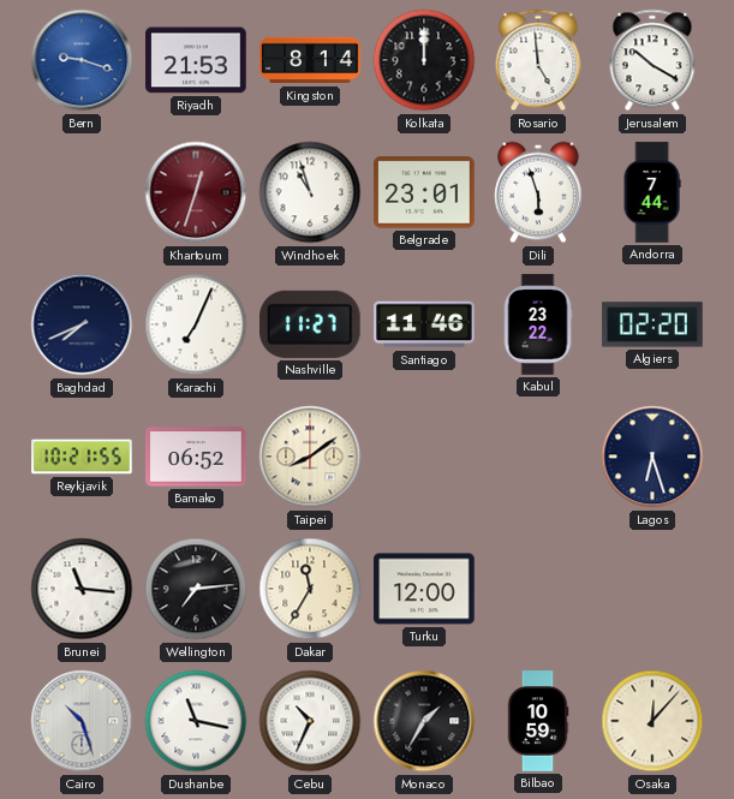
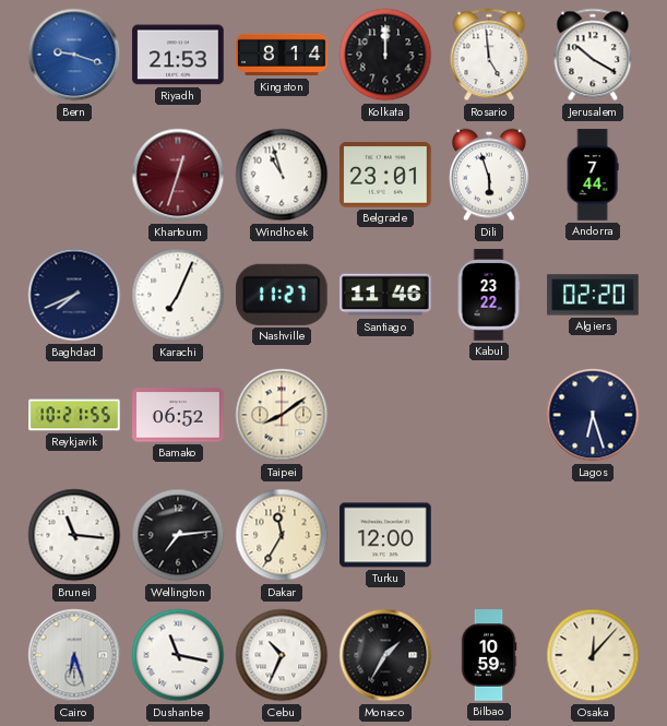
Cairo: 10:27 -> 6:27 (74, 655)
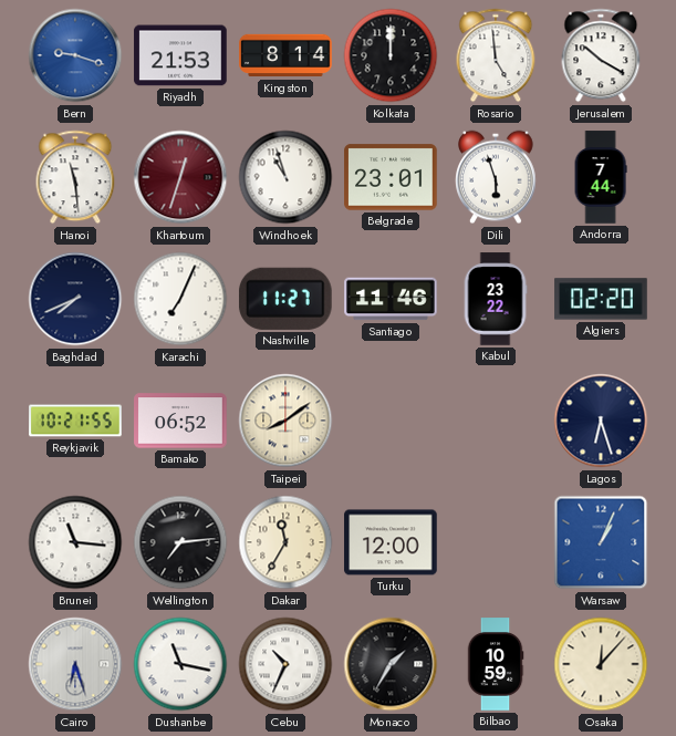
Hanoi: none -> 11:29 (75, 177)
Warsaw: none -> 1:04 (601, 542)
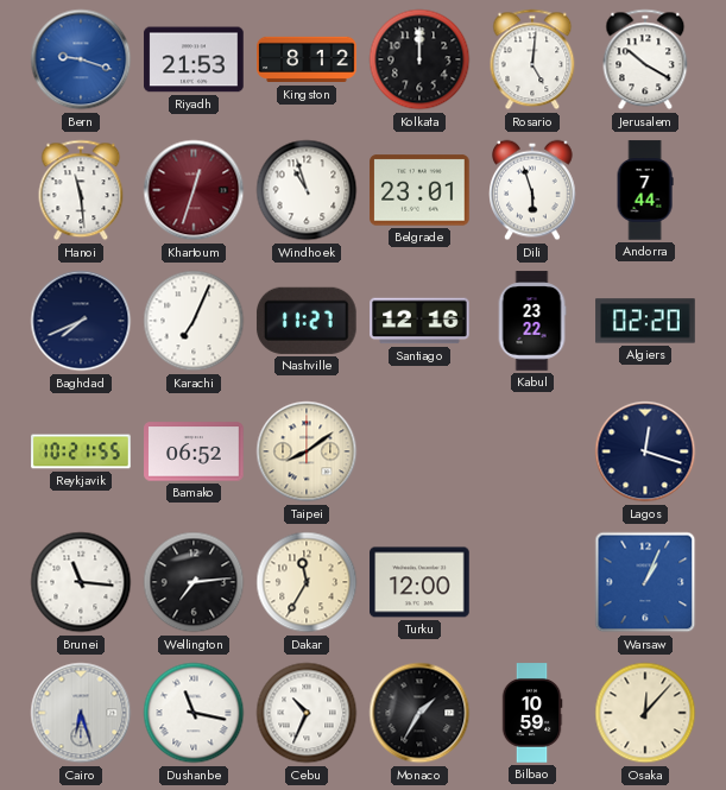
Kingston: 8:14 -> 8:12 (307, 59)
Rosario: 4:59 -> 5:01 (532, 59)
Santiago: 11:46 -> 12:16 (419, 321)
Lagos: 6:27 -> 12:18 (645, 451)
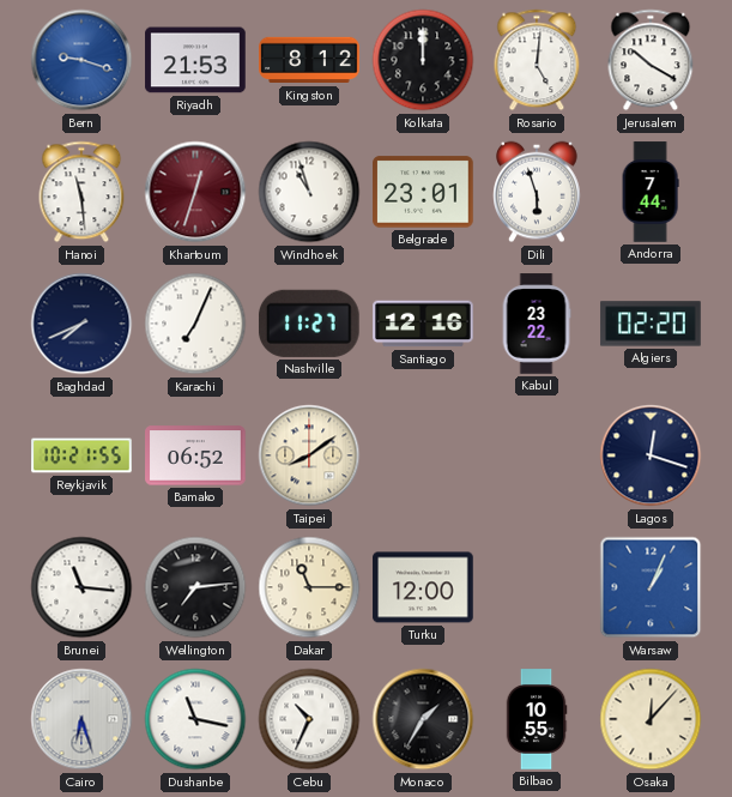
Dakar: 11:35 -> 11:15 (309, 587)
Bilbao: 10:59 -> 10:55 (537, 719)
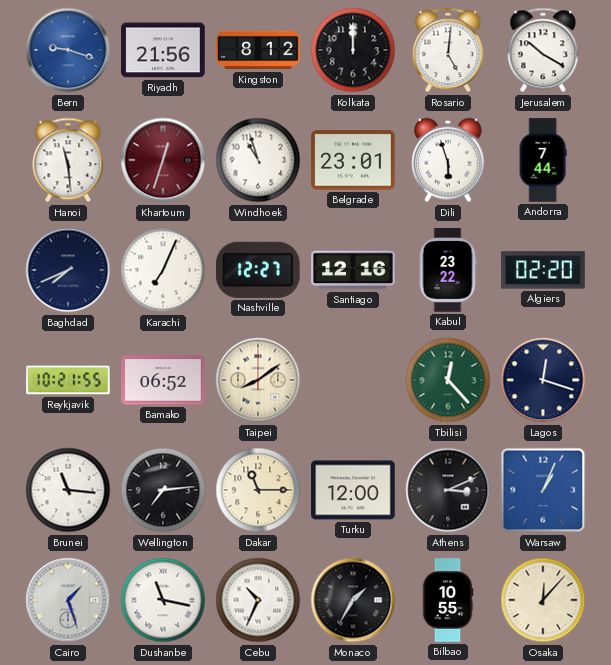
Riyadh: 21:53 -> 21:56 (163, 50)
Nashville: 11:27 -> 12:27 (258, 270)
Tbilisi: none -> 12:23 (448, 380)
Athens: none -> 3:11 (448, 490)
Cairo: 6:27 -> 1:27 (68, 600)
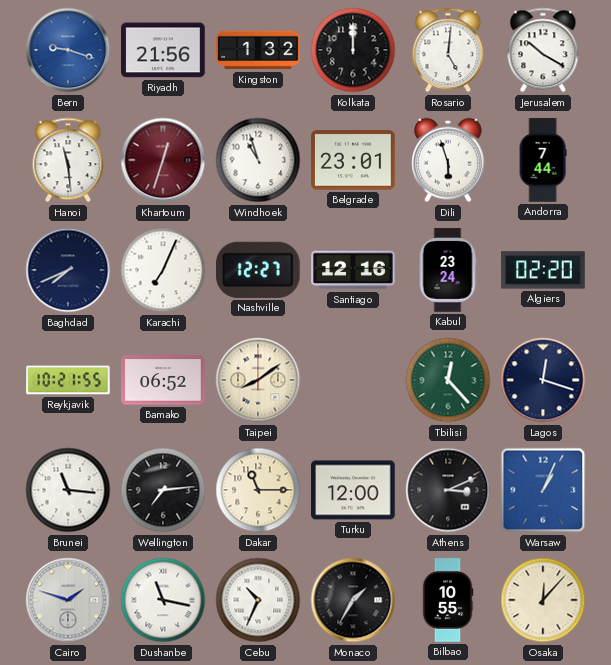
Kingston: 8:12 -> 1:32 (258, 50)
Kabul: 23:22 -> 23:24 (448, 270)
Cairo: 1:27 -> 1:48 (68, 600)
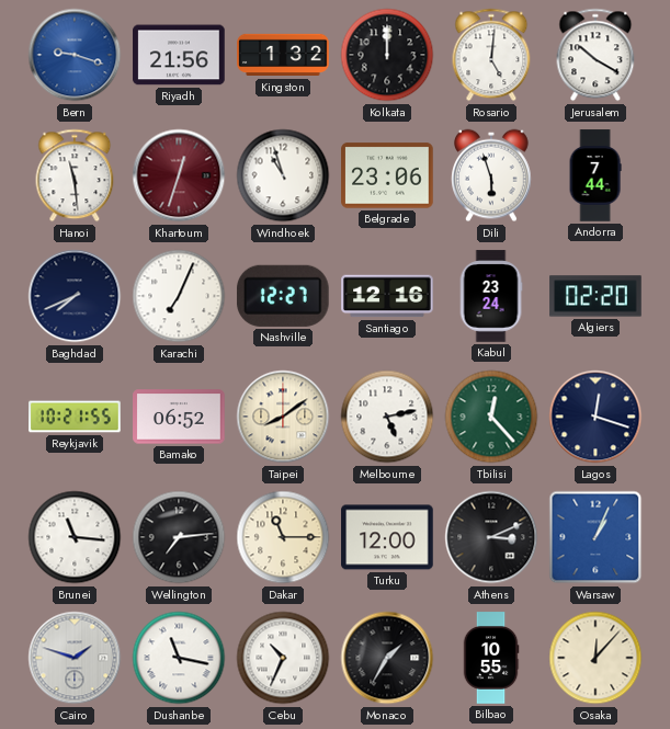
Belgrade: 23:01 -> 23:06 (387, 175)
Melbourne: none -> 5:13 (387, 417)
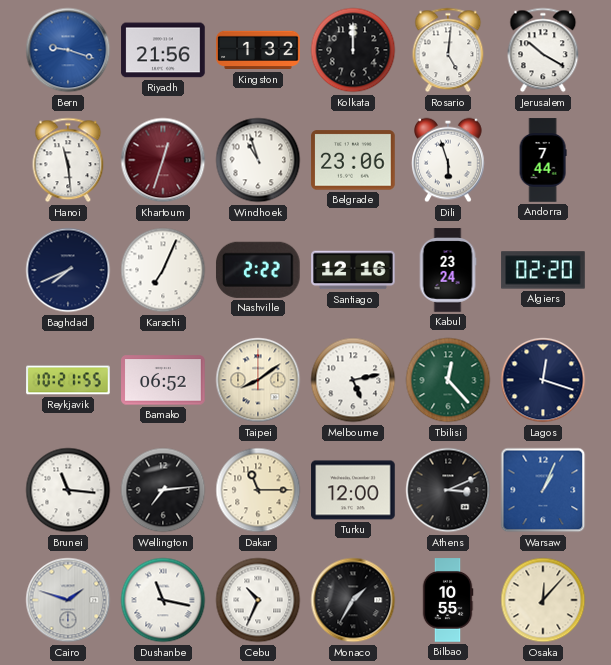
Nashville: 12:27 -> 2:22 (258, 270)
